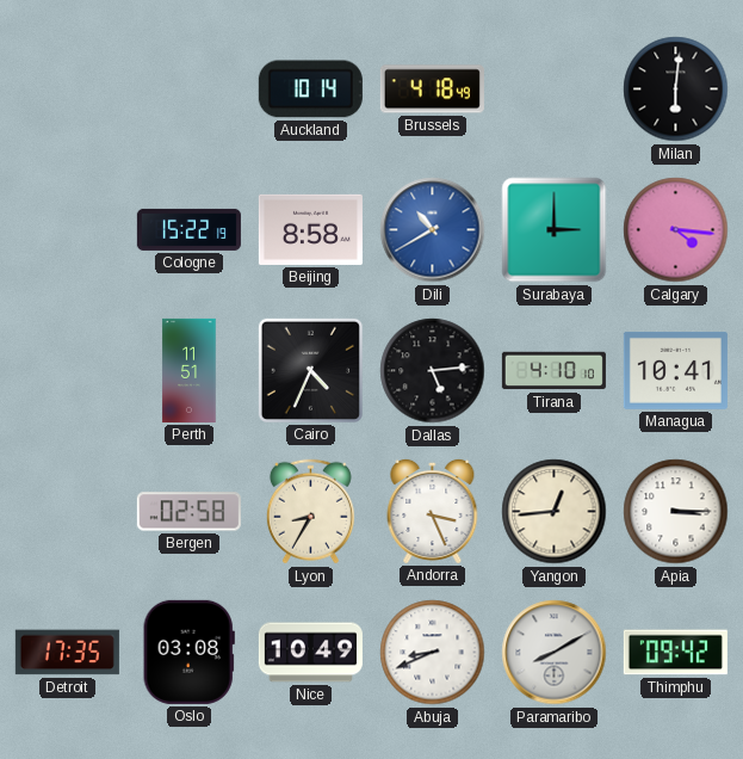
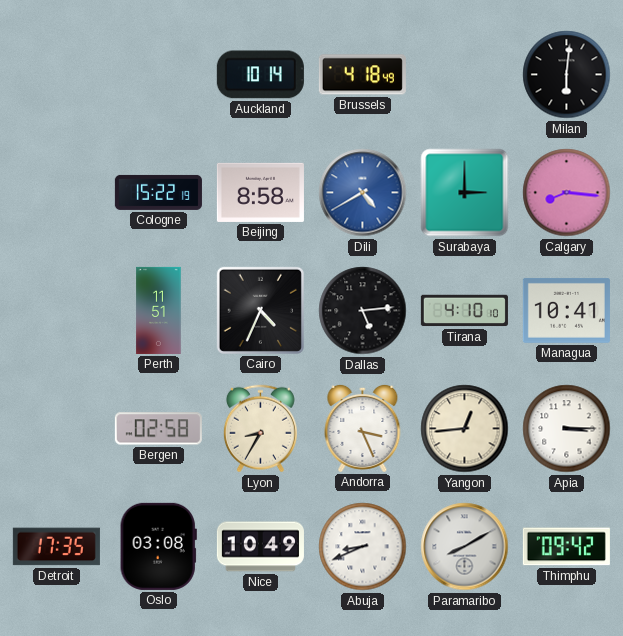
Dili: 10:40 -> 4:40 (363, 193)
Calgary: 4:16 -> 8:16 (567, 193)
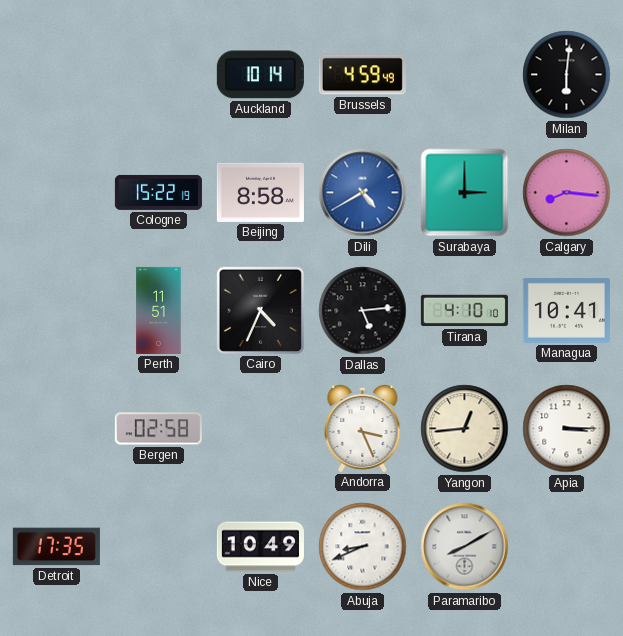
Brussels: 4:18 -> 4:59 (362, 75)
Lyon: 8:35 -> none (260, 429)
Oslo: 03:08 -> none (158, 546)
Thimphu: 09:42 -> none (566, 547)
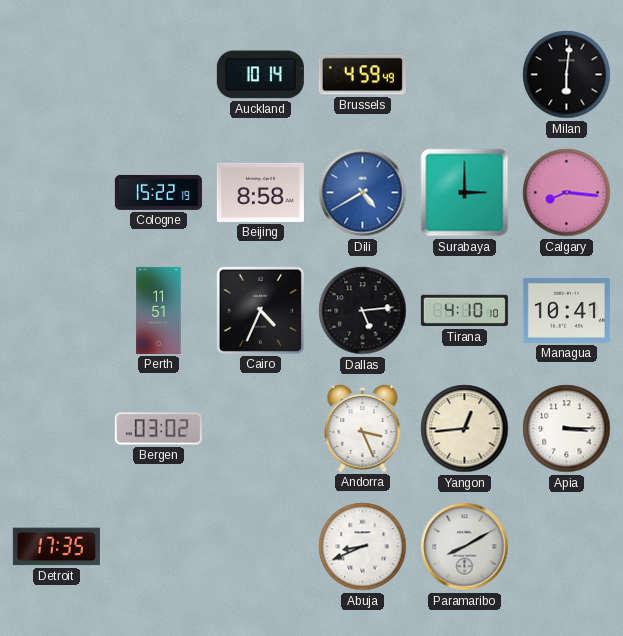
Bergen: 02:58 -> 03:02 (158, 429)
Nice: 10:49 -> none (260, 547)
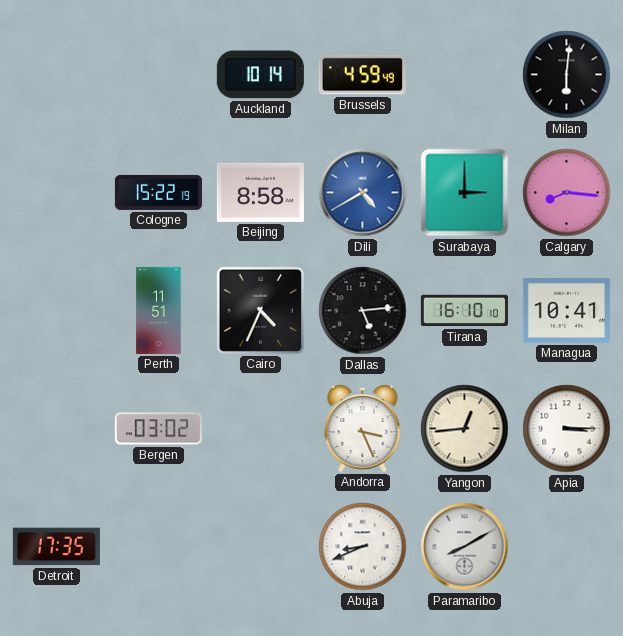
Tirana: 4:10 -> 16:10 (464, 311)
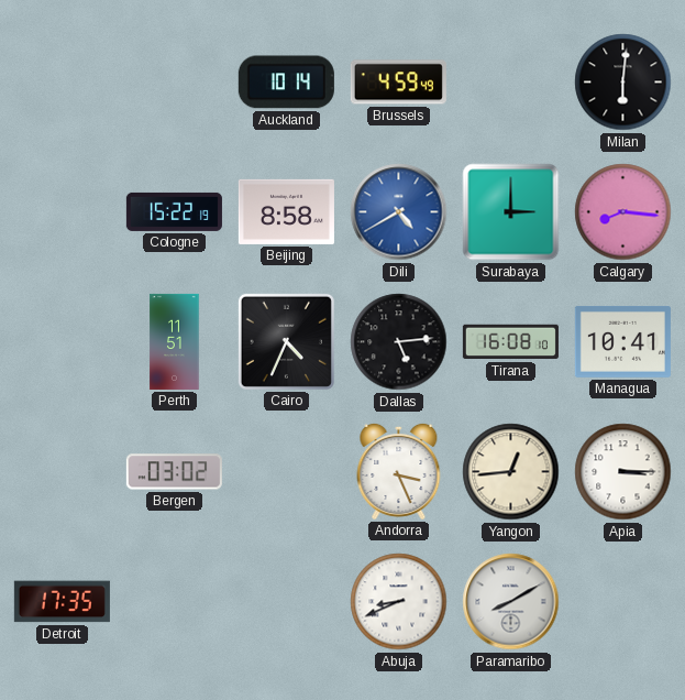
Tirana: 16:10 -> 16:08 (510, 342)
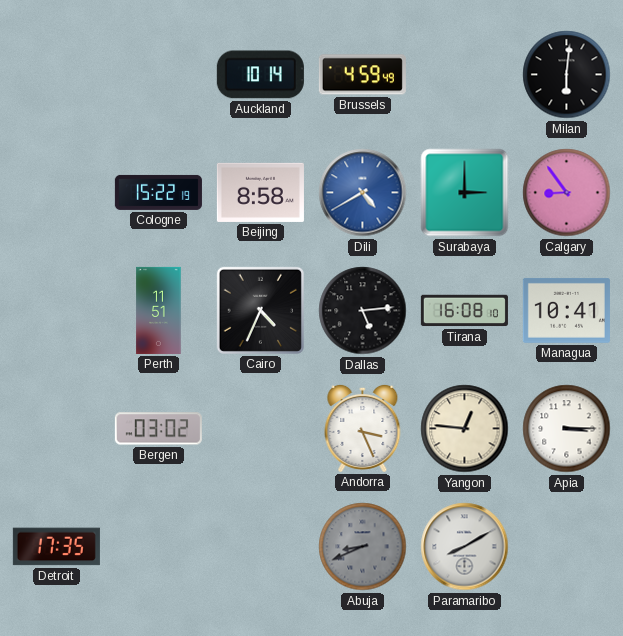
Calgary: 8:16 -> 8:54 (567, 193)
Yangon: 12:44 -> 12:46 (465, 429)
Abuja dial: white -> grey (363, 547)
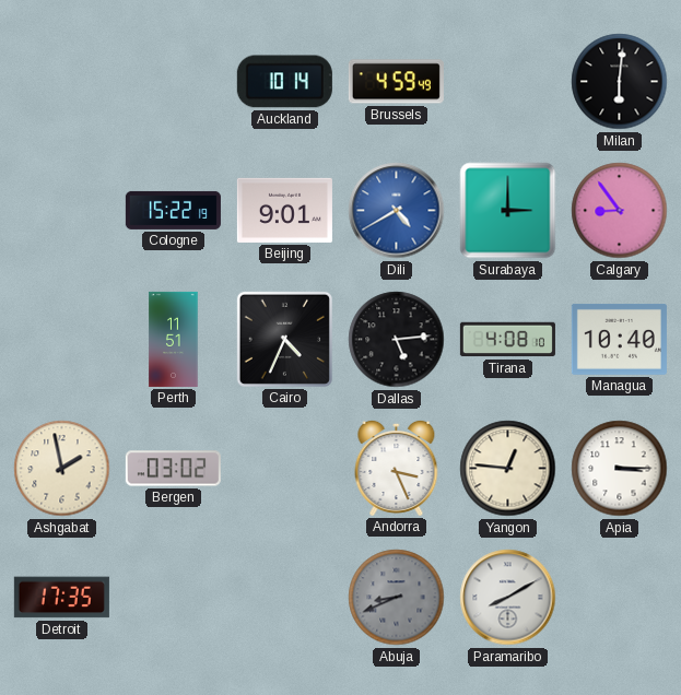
Beijing: 8:58 -> 9:01 (284, 210)
Tirana: 16:08 -> 4:08 (507, 340)
Managua: 10:41 -> 10:40 (619, 339)
Ashgabat: none -> 1:58 (62, 469)
